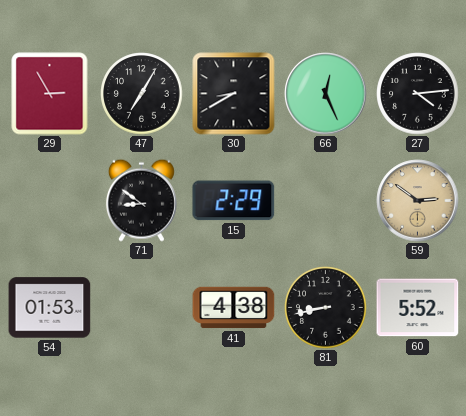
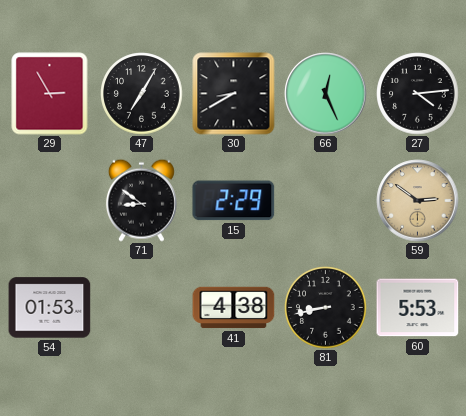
60: 5:52 -> 5:53 (418, 308)
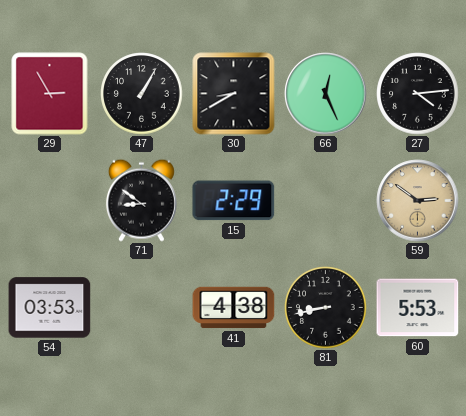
47: 7:05 -> 1:05 (142, 94)
54: 01:53 -> 03:53 (50, 308)
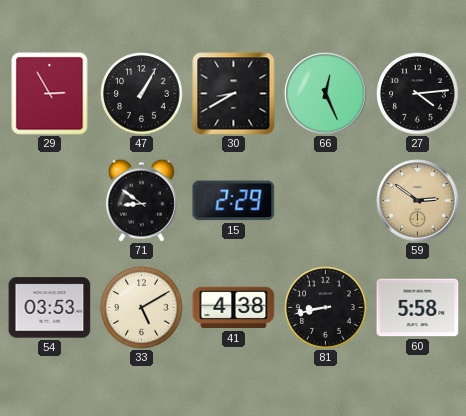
33: none -> 5:10 (142, 308)
60: 5:53 -> 5:58 (418, 308)
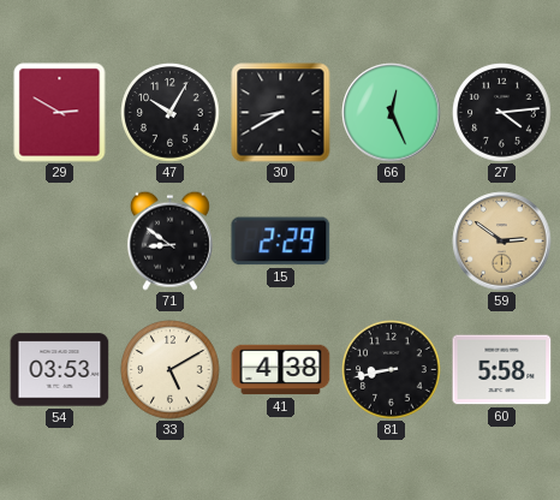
29: 2:55 -> 2:50 (60, 113)
47: 1:05 -> 10:05 (171, 113)
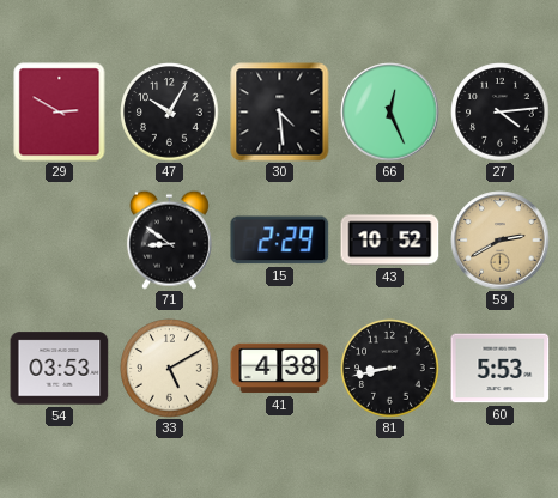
30: 8:40 -> 4:29 (280, 113)
43: none -> 10:52 (390, 241)
59: 2:51 -> 2:40 (501, 241)
60: 5:58 -> 5:53 (501, 369)
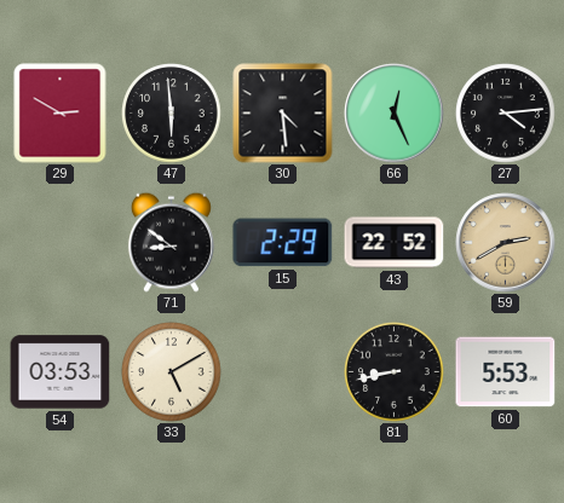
47: 10:05 -> 5:59 (172, 114)
43: 10:52 -> 22:52 (395, 243)
41: 4:38 -> none (280, 369)
